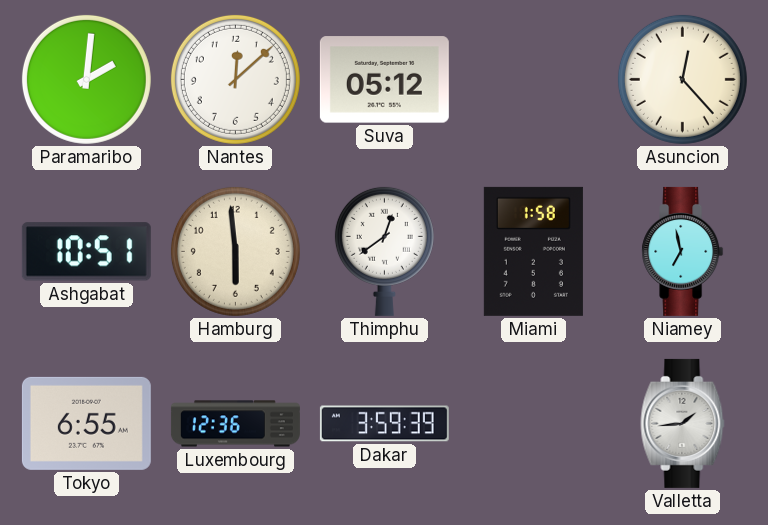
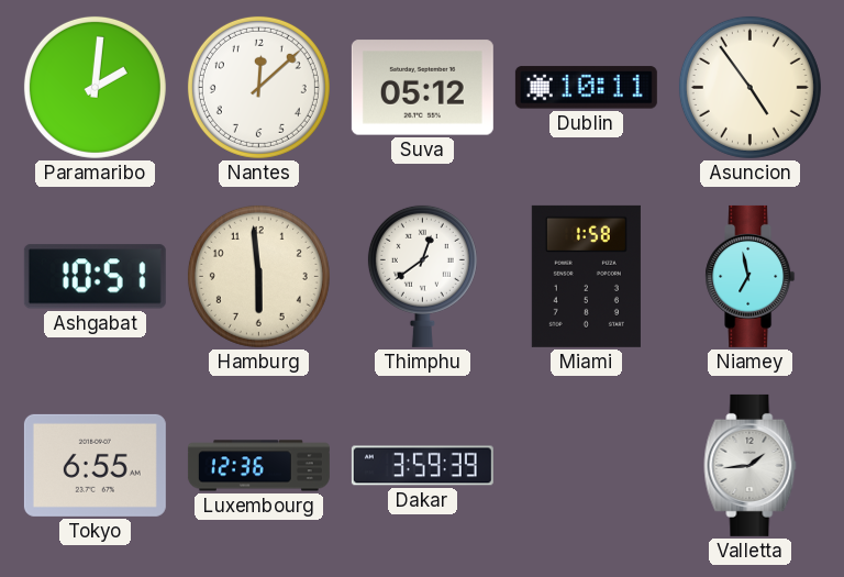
Dublin: none -> 10:11 (586, 88)
Asuncion: 12:23 -> 4:54 (749, 87)
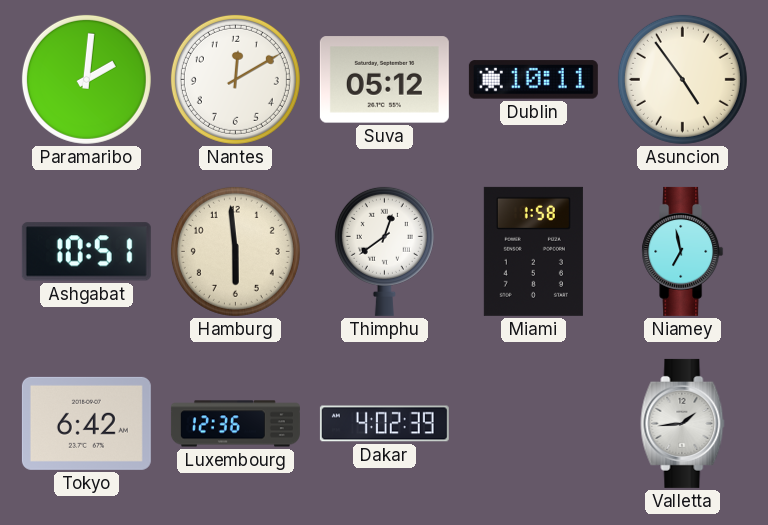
Nantes: 12:08 -> 12:10 (235, 79)
Tokyo: 6:55 -> 6:42 (86, 423)
Dakar: 3:59 -> 4:02 (384, 424)
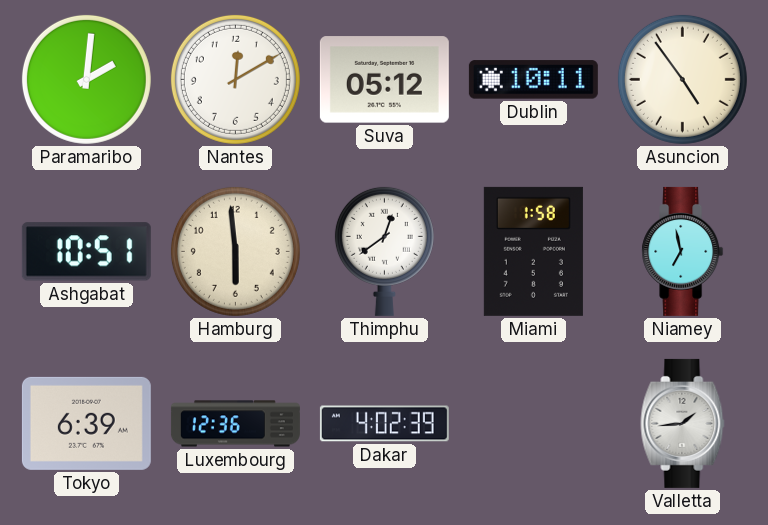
Tokyo: 6:42 -> 6:39 (86, 423)
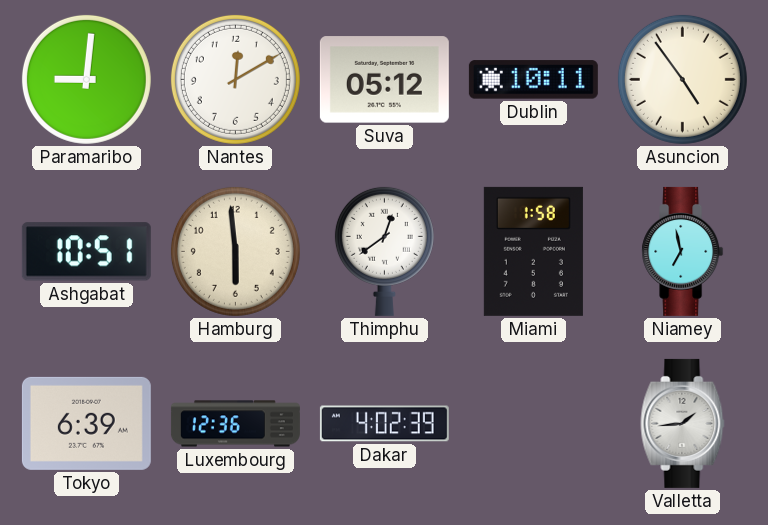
Paramaribo: 2:01 -> 9:01 (86, 79)
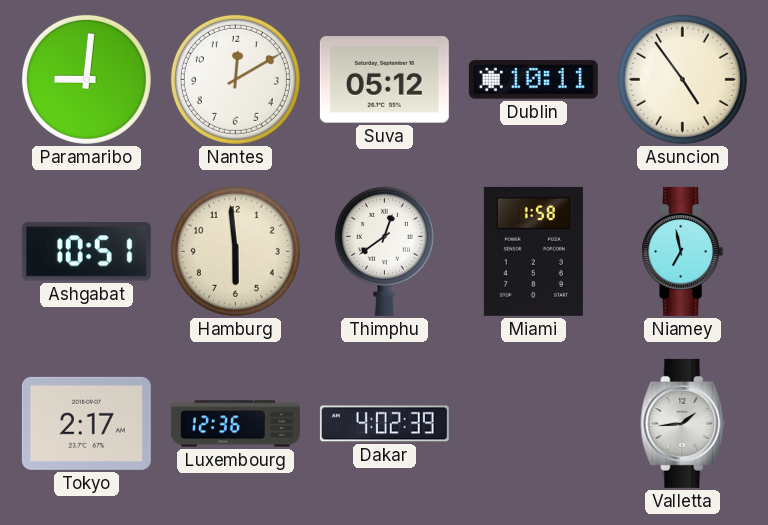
Tokyo: 6:39 -> 2:17 (86, 423)
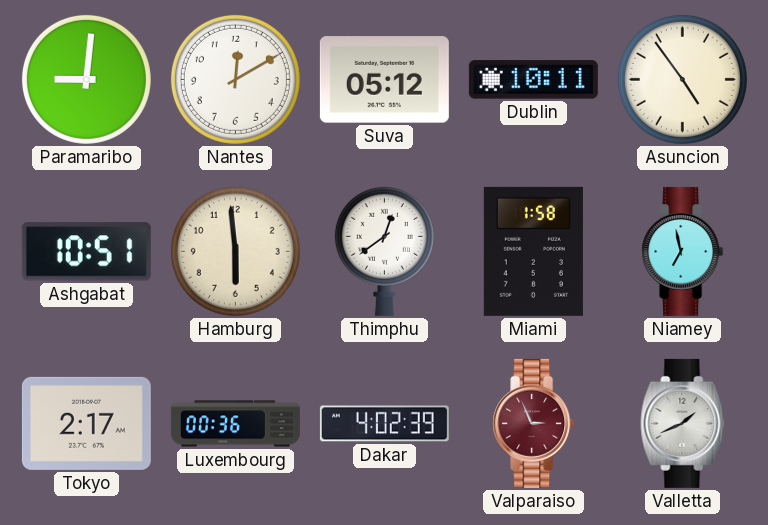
Luxembourg: 12:36 -> 00:36 (235, 424)
Valparaiso: none -> 2:56 (534, 423)
Valletta: 1:44 -> 1:41 (683, 423)
